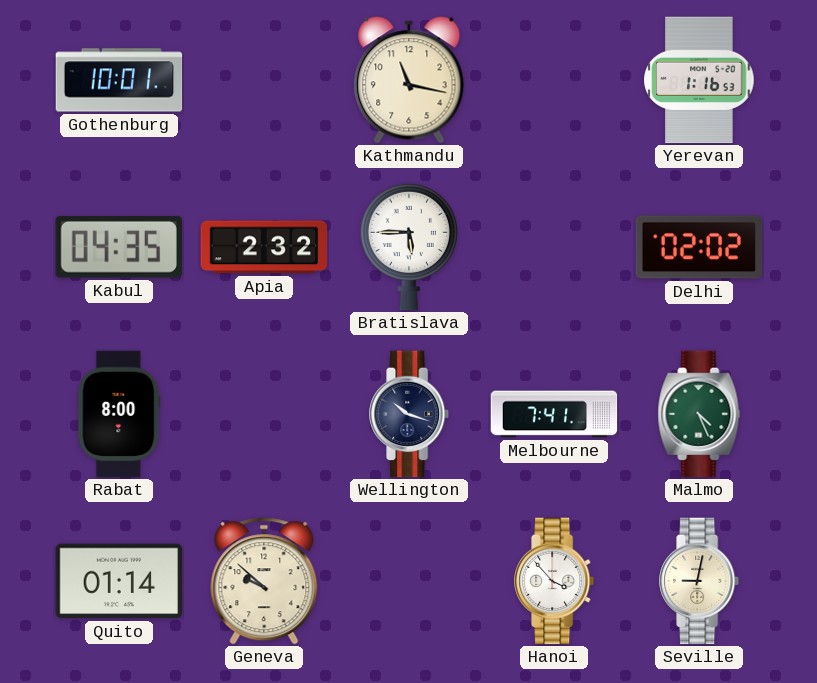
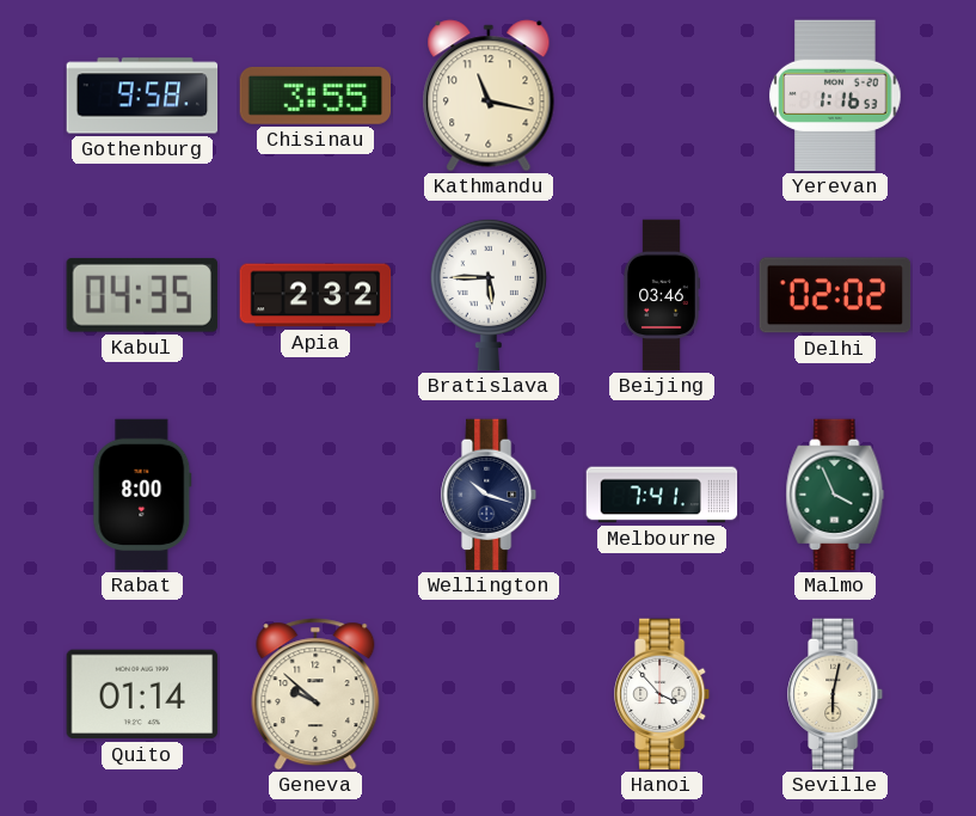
Gothenburg: 10:01 -> 9:58 (142, 96)
Chisinau: none -> 3:55 (315, 96)
Beijing: none -> 03:46 (662, 295)
Malmo: 4:26 -> 3:56 (835, 495)
Seville: 9:02 -> 6:02 (836, 694)
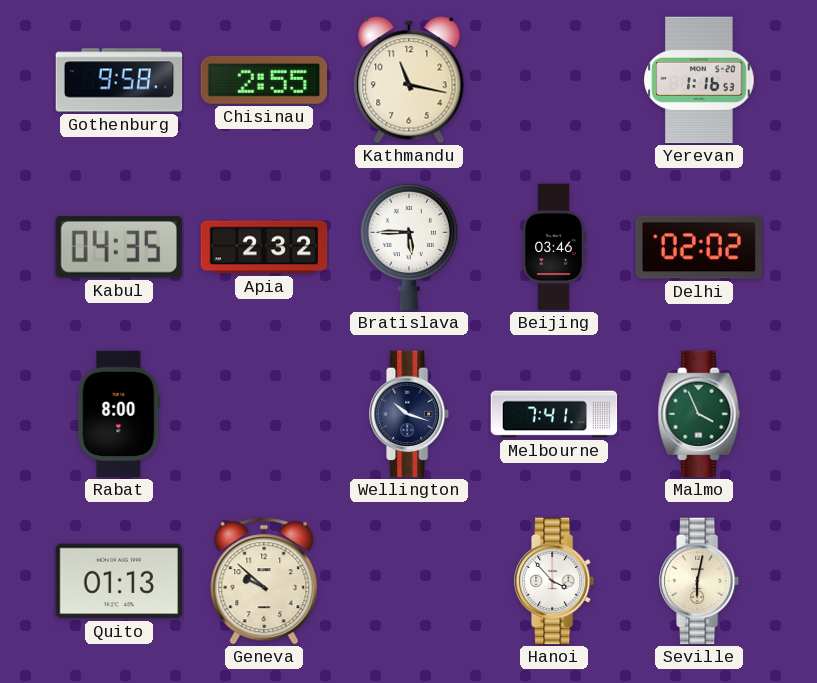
Chisinau: 3:55 -> 2:55 (264, 80)
Quito: 01:14 -> 01:13 (119, 581)
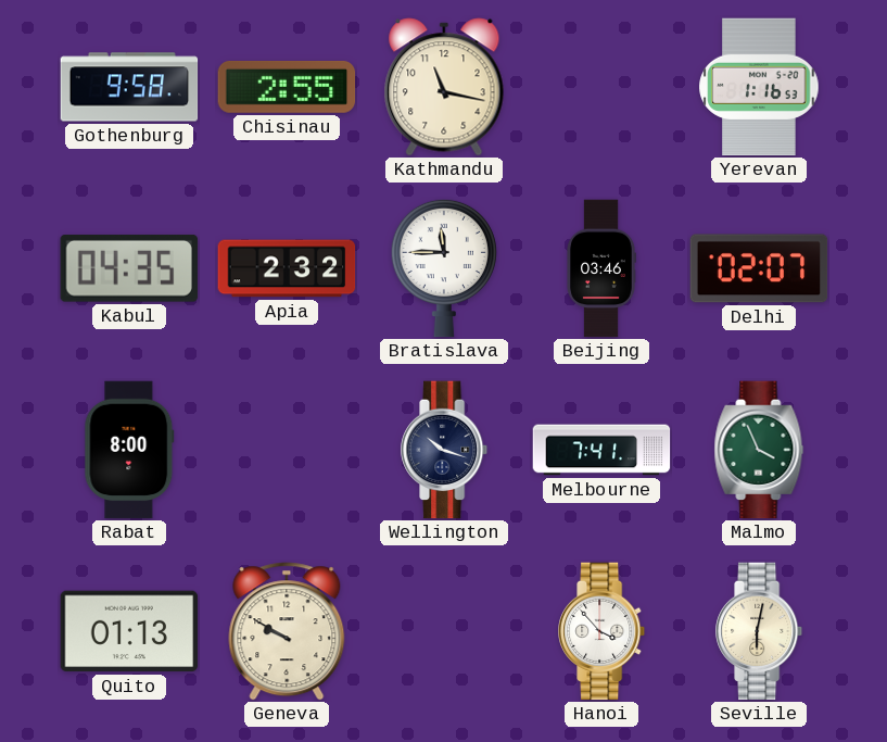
Bratislava: 5:45 -> 11:45 (444, 268)
Delhi: 02:02 -> 02:07 (759, 268)
Geneva: 9:52 -> 9:50 (287, 631)
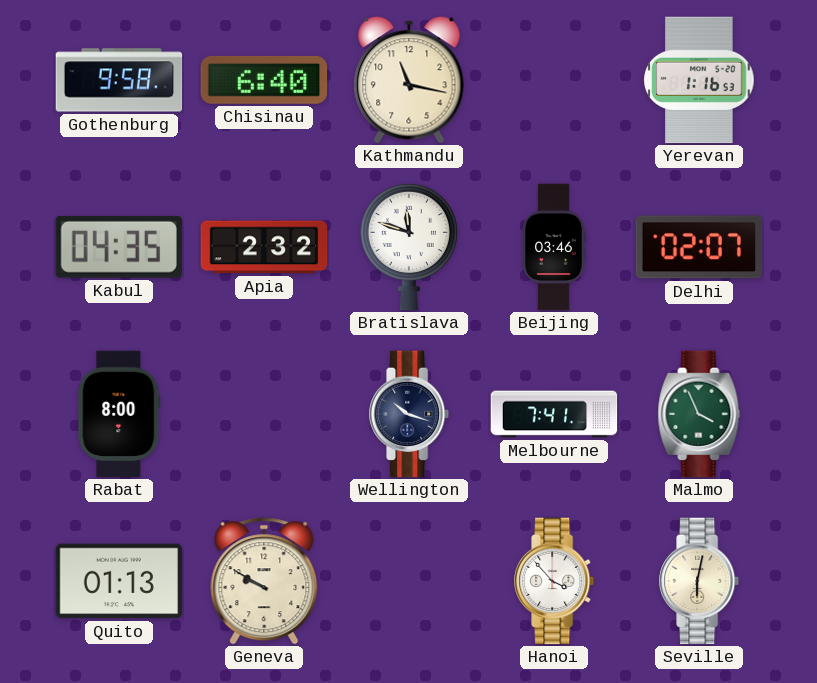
Chisinau: 2:55 -> 6:40 (264, 80)
Bratislava: 11:45 -> 11:48 (409, 247)
